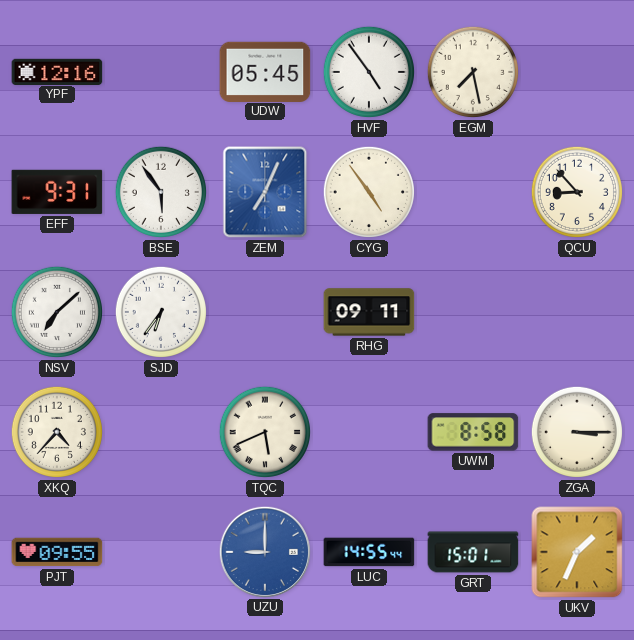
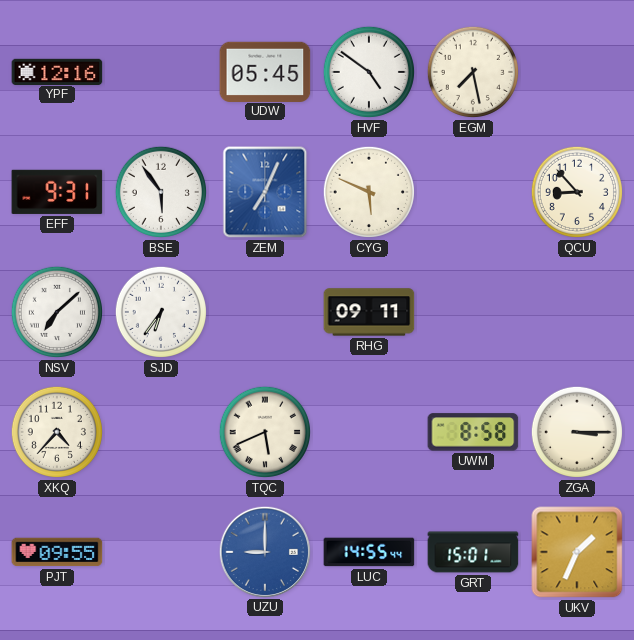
HVF: 4:54 -> 4:51 (369, 72)
CYG: 4:54 -> 5:49 (369, 192)
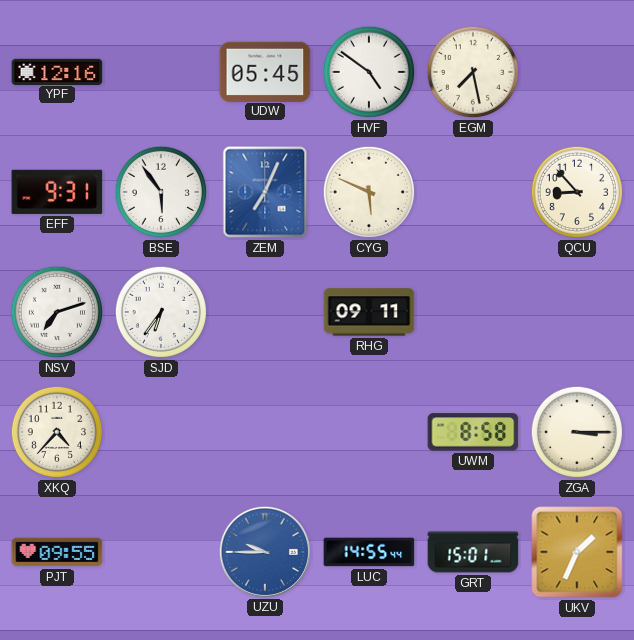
NSV: 7:08 -> 7:12 (57, 312)
TQC: 5:41 -> none (265, 432)
UZU: 9:00 -> 9:45 (264, 551)
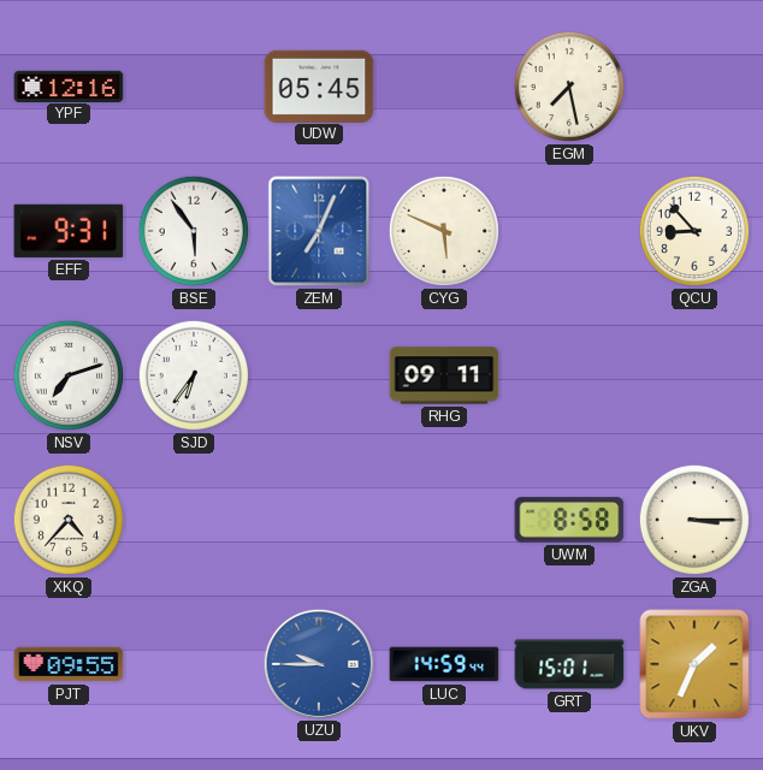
HVF: 4:51 -> none (369, 72)
LUC: 14:55 -> 14:59 (444, 664)
